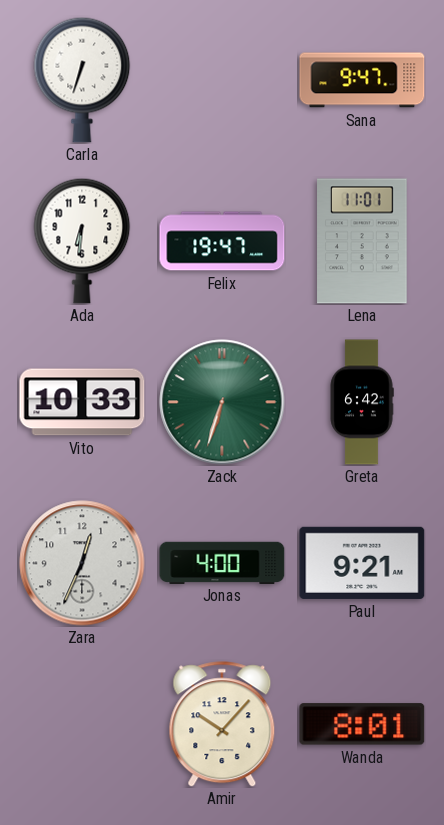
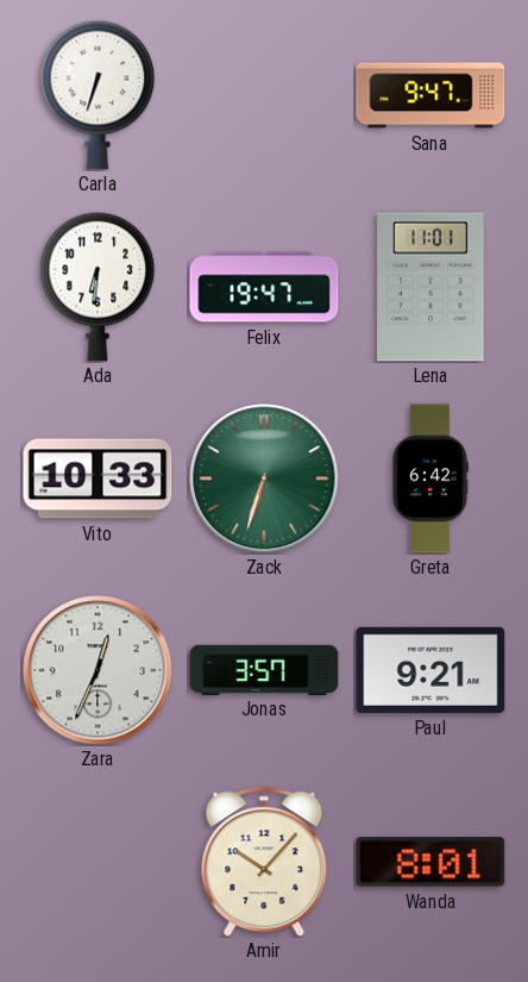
Jonas: 4:00 -> 3:57 (264, 669)
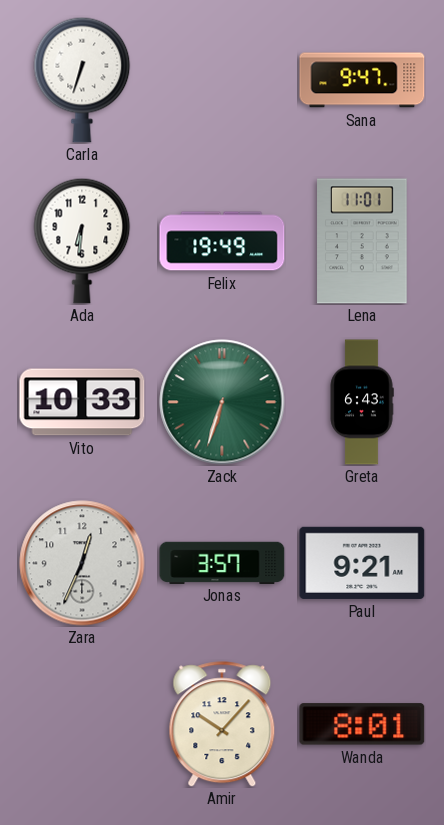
Felix: 19:47 -> 19:49 (222, 241)
Greta: 6:42 -> 6:43 (362, 402)
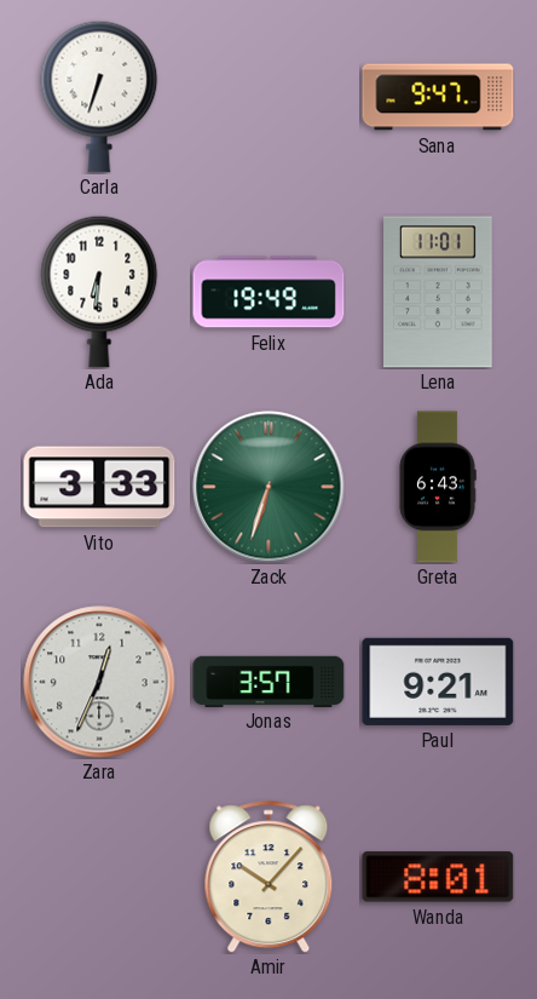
Vito: 10:33 -> 3:33 (99, 487)
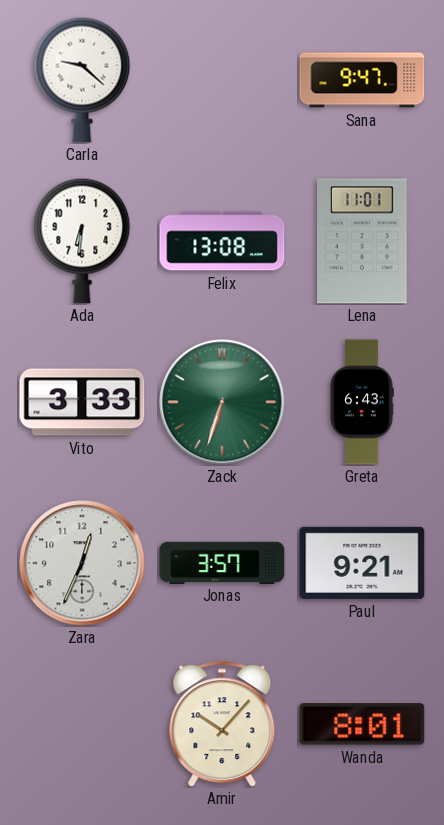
Carla: 6:33 -> 9:22 (82, 80)
Felix: 19:49 -> 13:08 (222, 241)
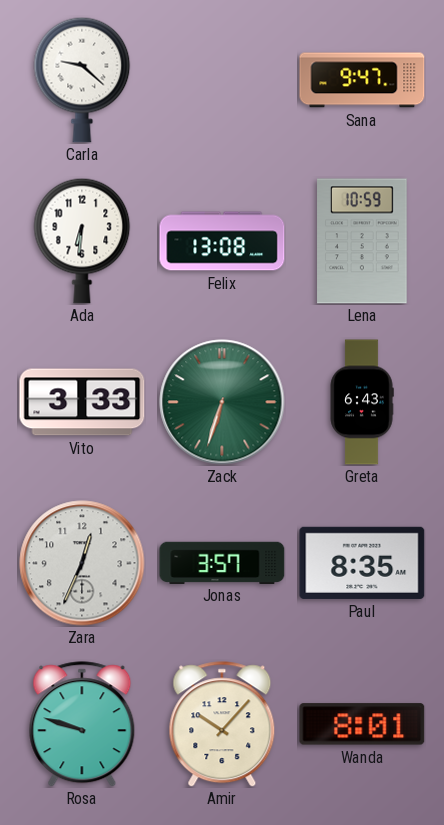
Lena: 11:01 -> 10:59 (362, 241)
Paul: 9:21 -> 8:35 (362, 563)
Rosa: none -> 9:48 (82, 724)
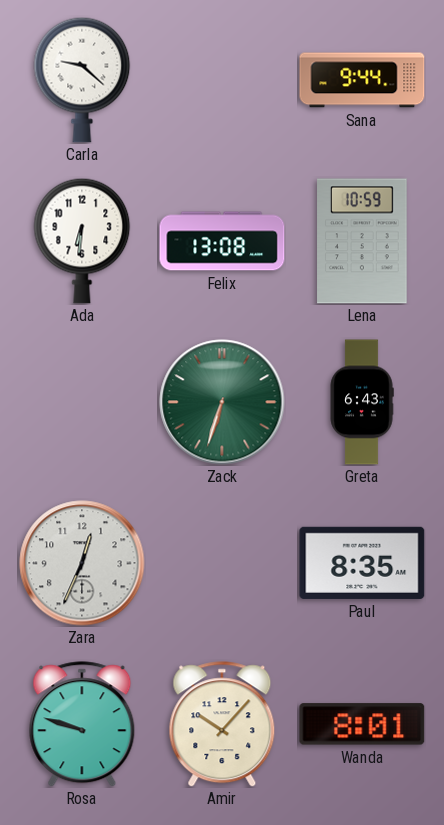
Sana: 9:47 -> 9:44 (362, 80)
Vito: 3:33 -> none (82, 402)
Jonas: 3:57 -> none (222, 562)
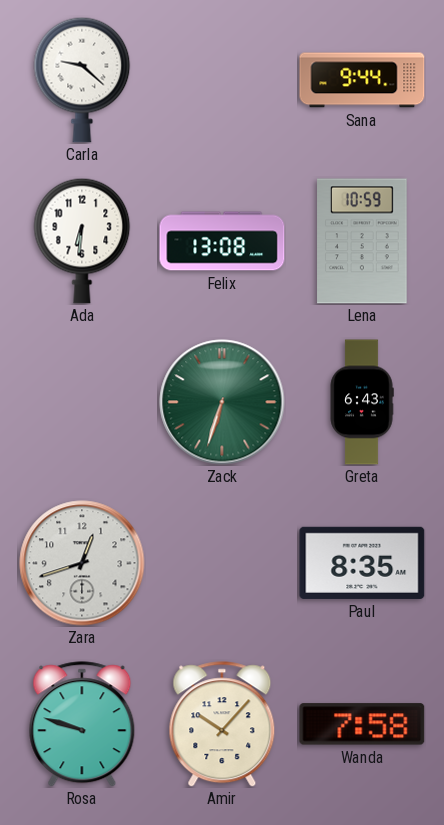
Zara: 12:34 -> 12:42 (82, 563)
Wanda: 8:01 -> 7:58 (362, 724)
